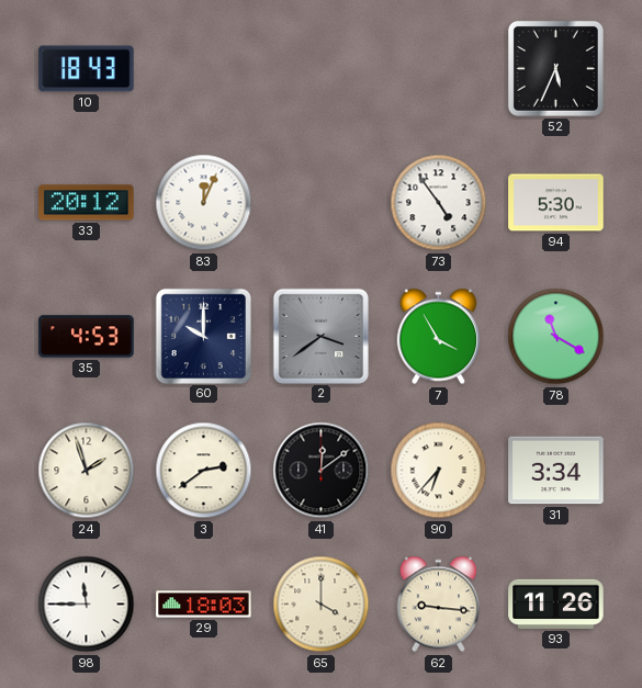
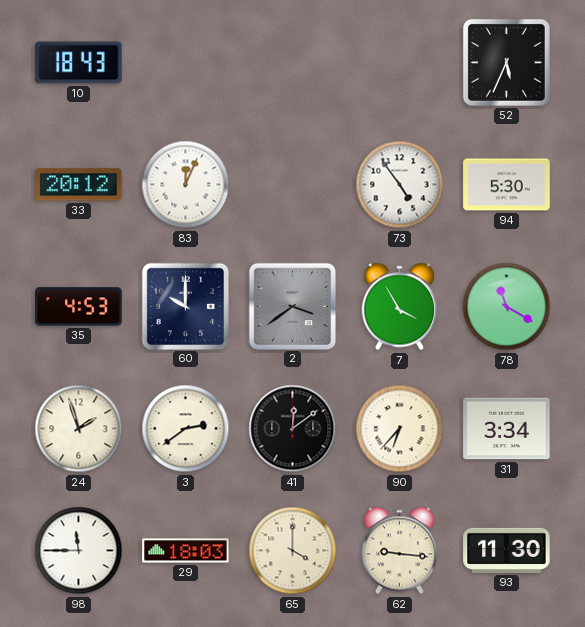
93: 11:26 -> 11:30 (507, 550)
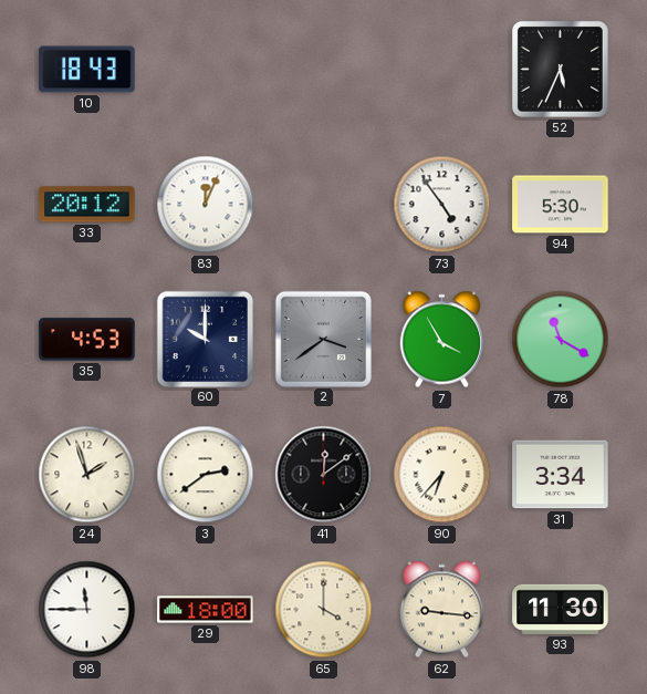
29: 18:03 -> 18:00 (206, 610)
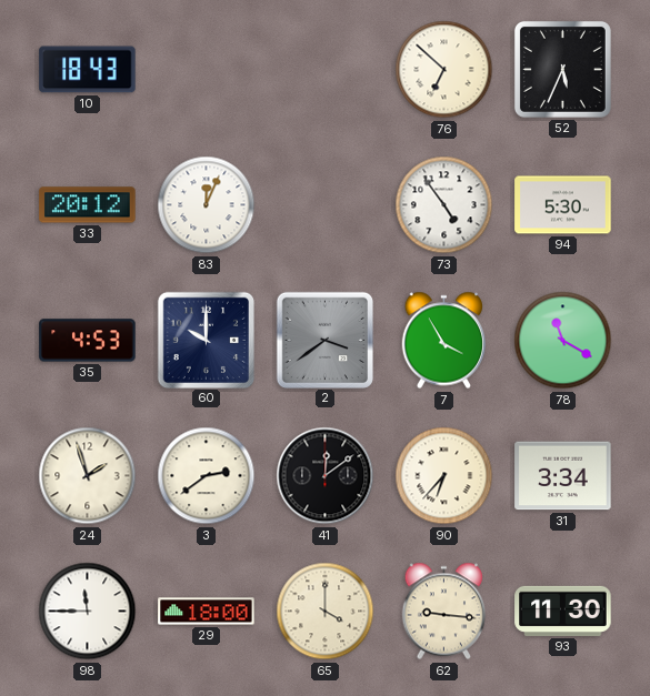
76: none -> 6:52 (444, 70)
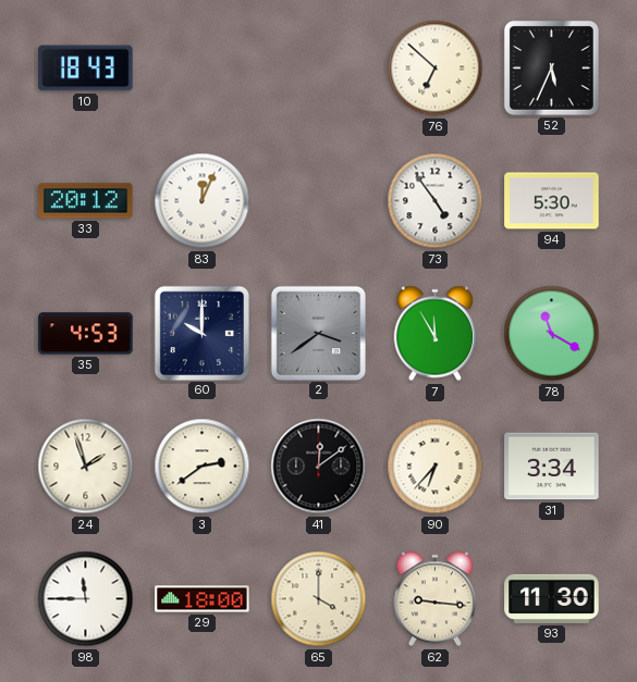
7: 3:55 -> 11:55 (436, 334)
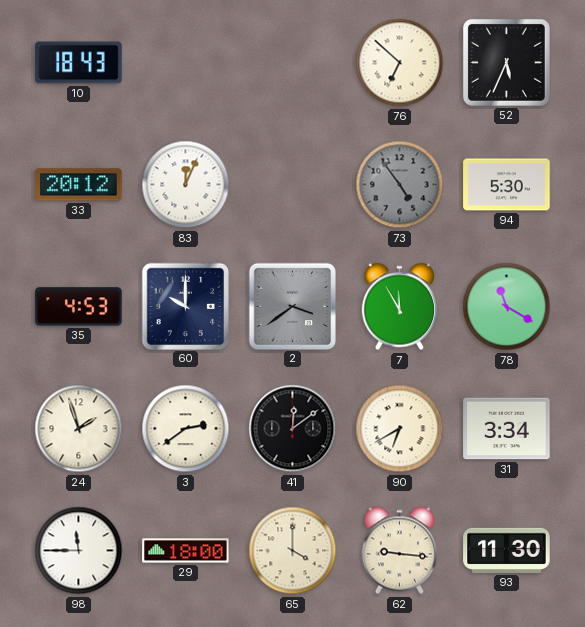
73 dial: white -> grey (400, 185)
90: 6:37 -> 6:40 (400, 429)
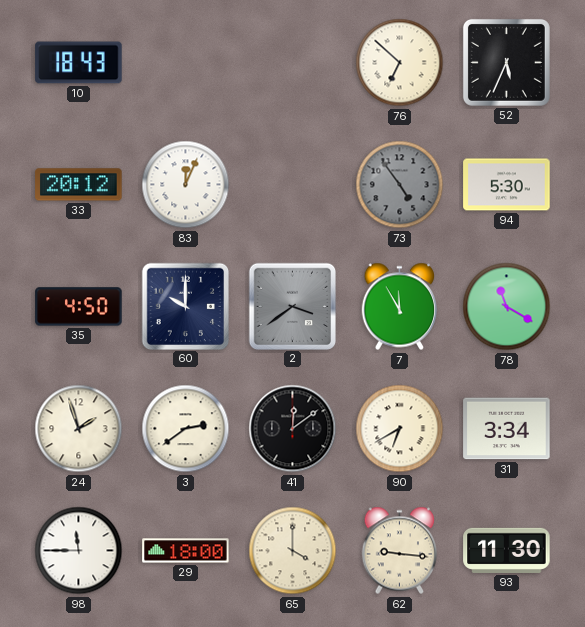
35: 4:53 -> 4:50 (79, 307)
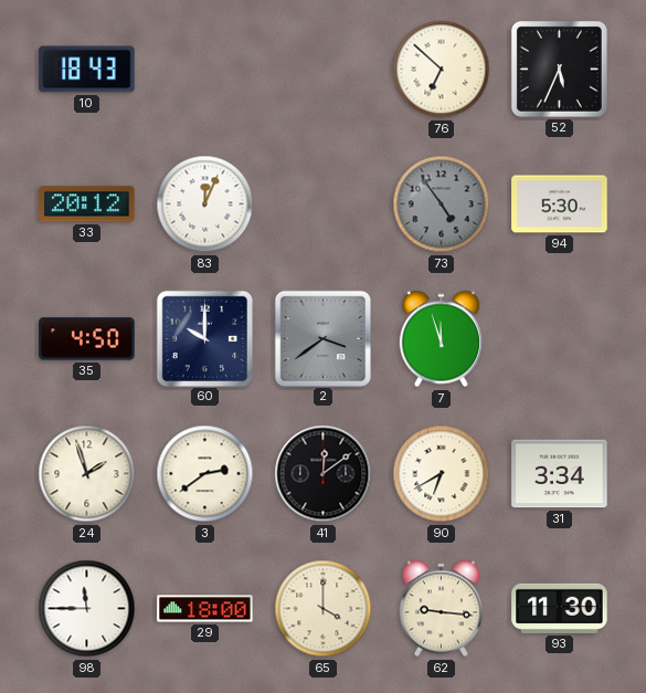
7: 11:55 -> 11:57 (442, 339)
78: 11:20 -> none (507, 307)
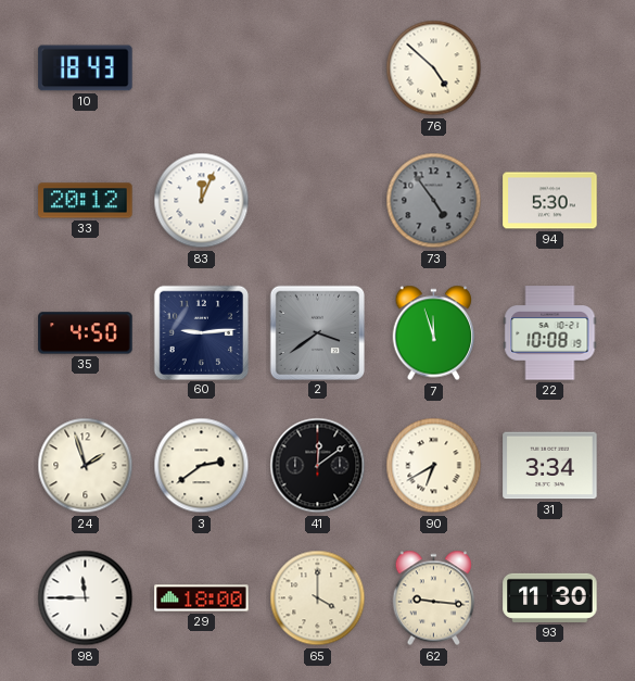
76: 6:52 -> 4:52 (434, 68)
52: 5:34 -> none (559, 69)
60: 10:00 -> 9:14 (201, 332)
22: none -> 10:08 (550, 333)
